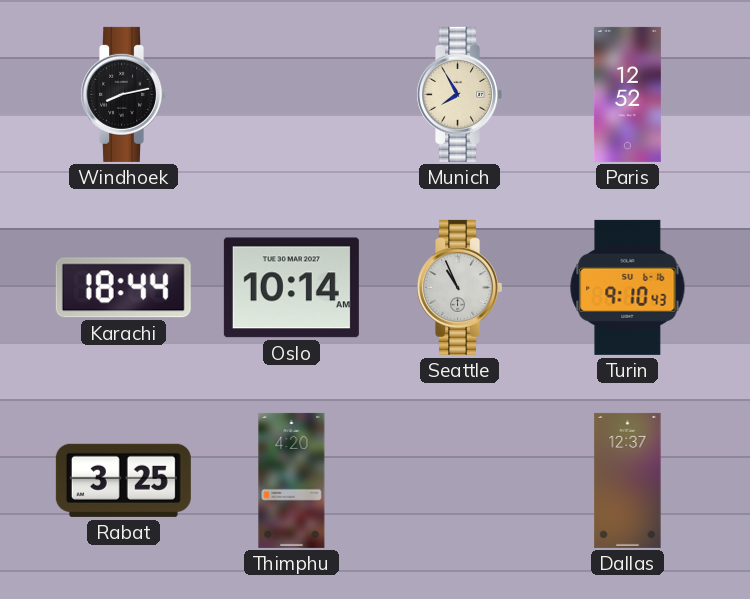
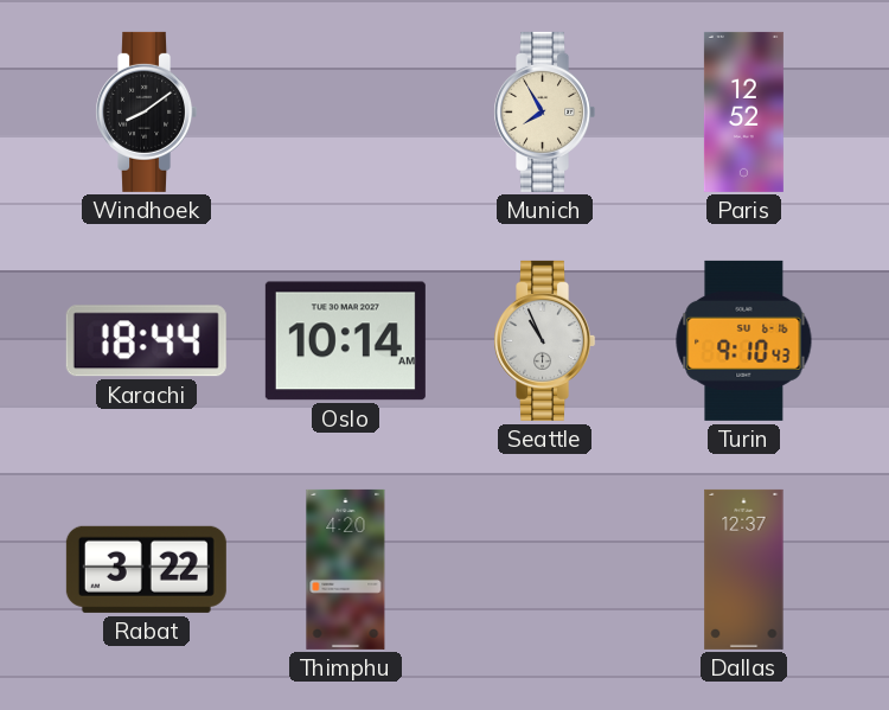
Windhoek: 8:13 -> 8:09 (147, 111)
Rabat: 3:25 -> 3:22 (146, 569)
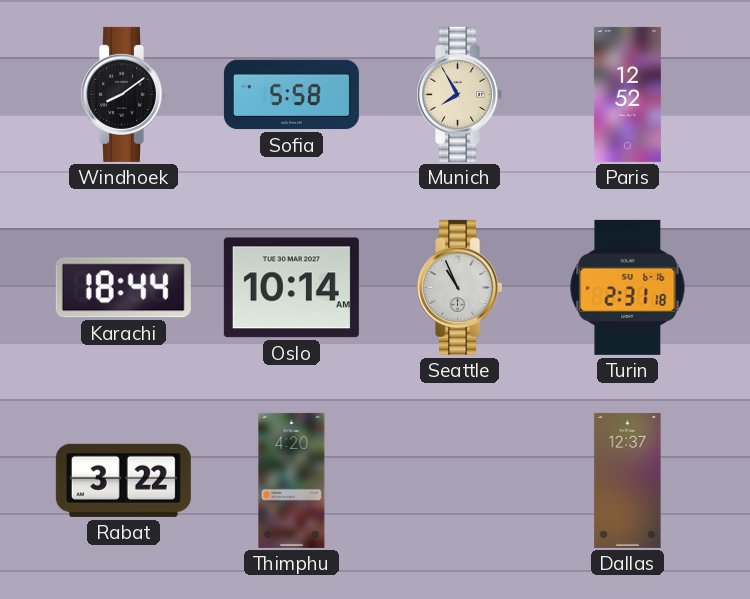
Sofia: none -> 5:58 (291, 95)
Turin: 9:10 -> 2:31 (628, 287)
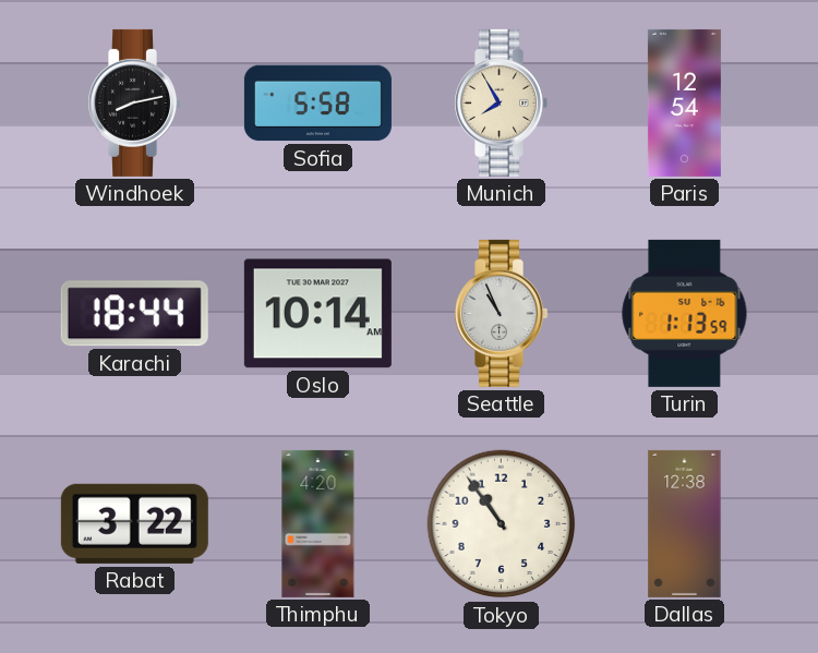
Windhoek: 8:09 -> 8:13 (135, 102)
Paris: 12:52 -> 12:54 (684, 102)
Turin: 2:31 -> 1:13 (685, 313)
Tokyo: none -> 10:54 (502, 524)
Dallas: 12:37 -> 12:38 (685, 523)
